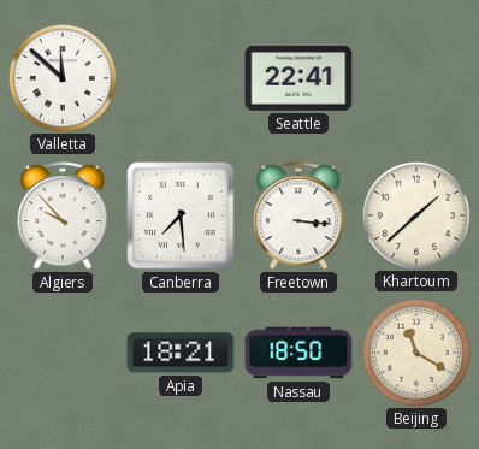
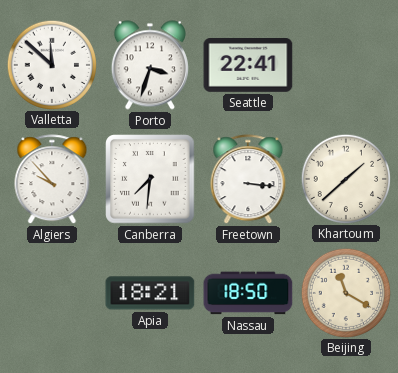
Porto: none -> 3:33 (150, 65)
Canberra: 7:29 -> 7:31 (150, 179)
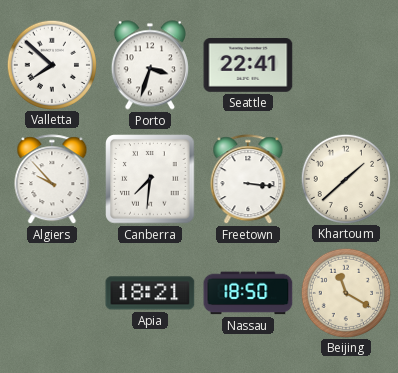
Valletta: 11:52 -> 7:52 (51, 64)
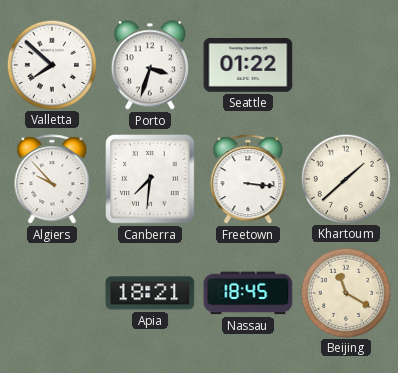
Seattle: 22:41 -> 01:22 (248, 66)
Nassau: 18:50 -> 18:45 (248, 293)
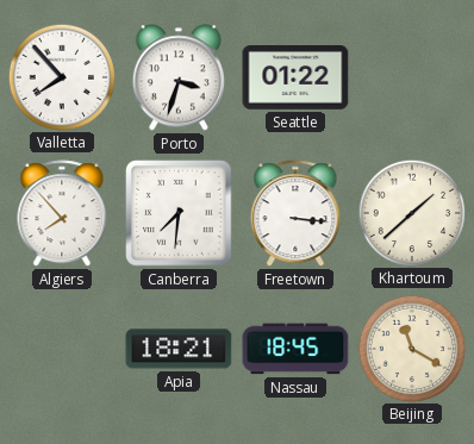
Valletta: 7:52 -> 7:53 (61, 76)
Algiers: 9:53 -> 7:53 (62, 214)
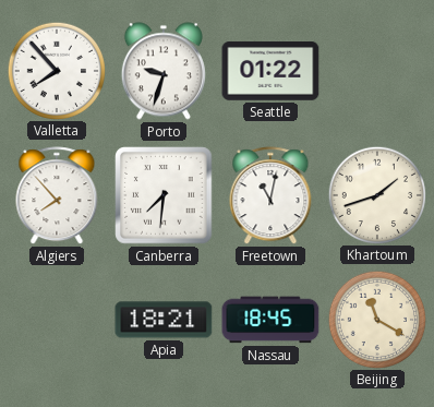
Porto: 3:33 -> 9:33 (164, 71)
Freetown: 3:16 -> 11:02 (270, 196)
Khartoum: 1:38 -> 1:42 (376, 194)
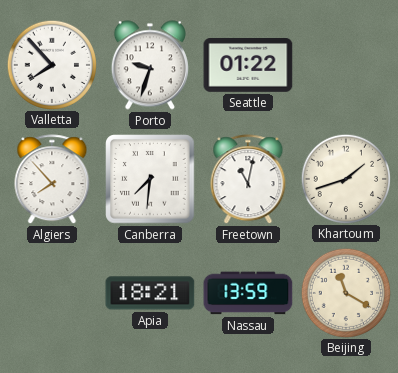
Nassau: 18:45 -> 13:59 (248, 293)
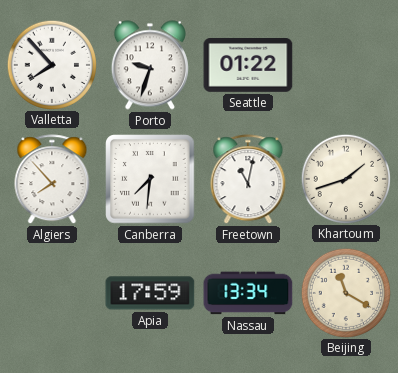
Apia: 18:21 -> 17:59 (150, 293)
Nassau: 13:59 -> 13:34 (248, 293)
